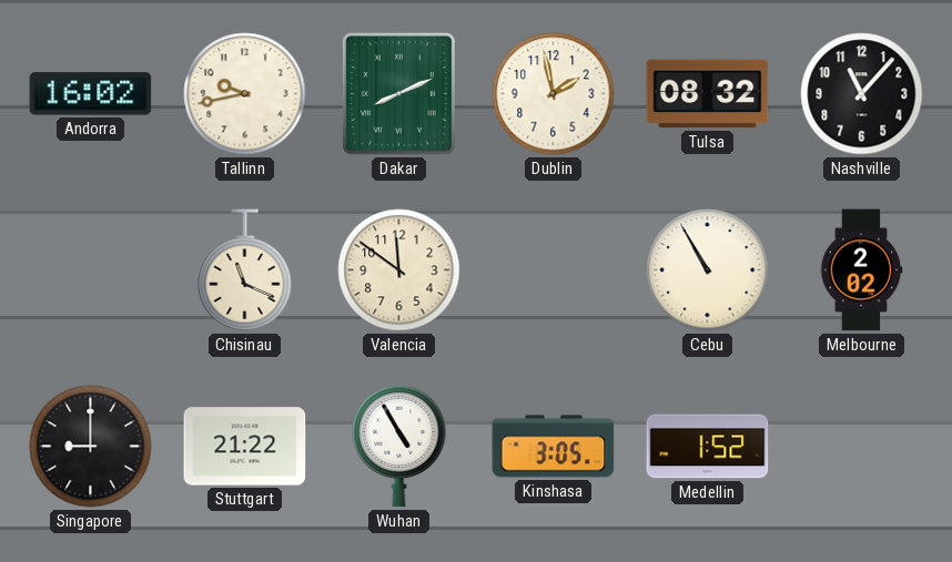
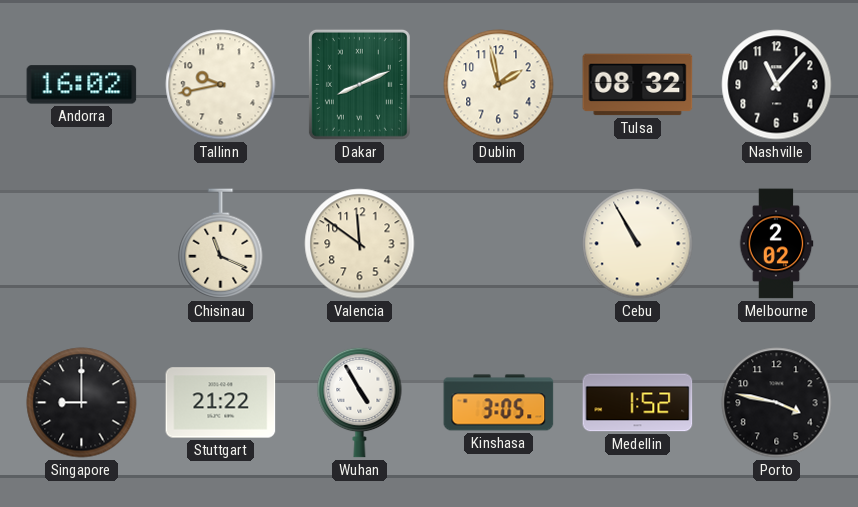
Porto: none -> 3:47 (777, 403)
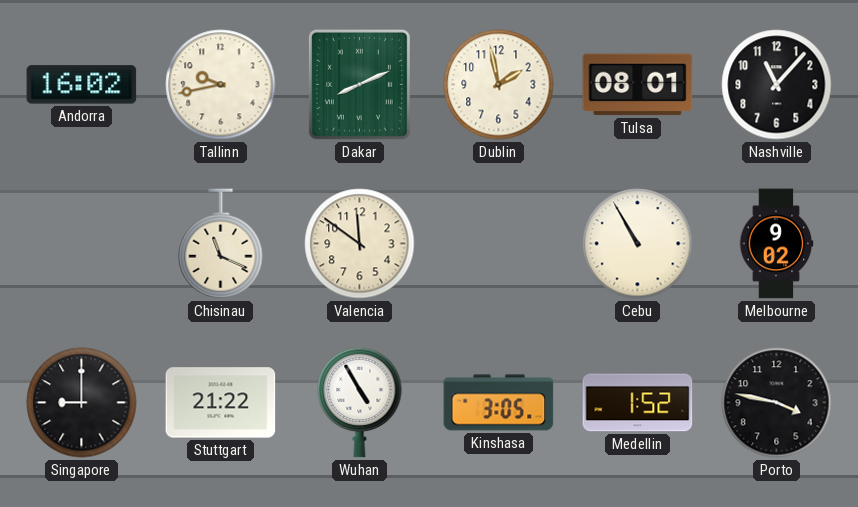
Tulsa: 08:32 -> 08:01 (638, 85)
Melbourne: 2:02 -> 9:02 (776, 244)
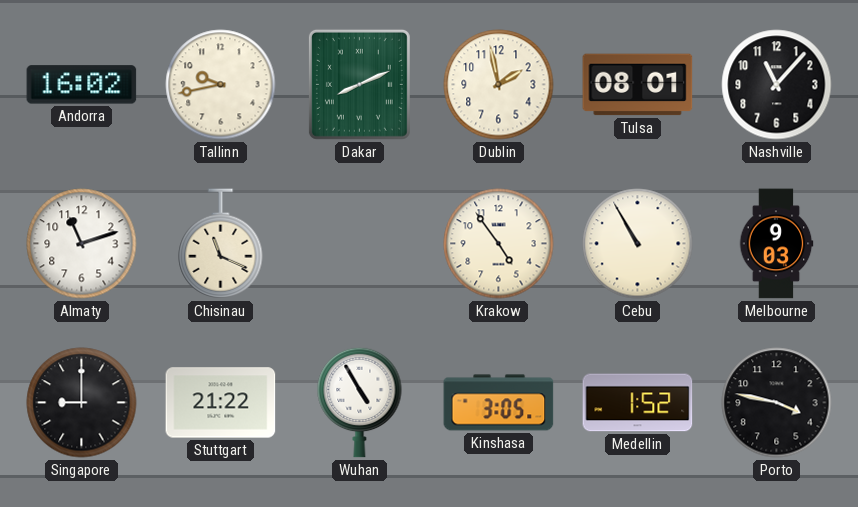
Almaty: none -> 11:12 (82, 244)
Valencia: 11:51 -> none (360, 244)
Krakow: none -> 4:54 (499, 244)
Melbourne: 9:02 -> 9:03 (776, 244)
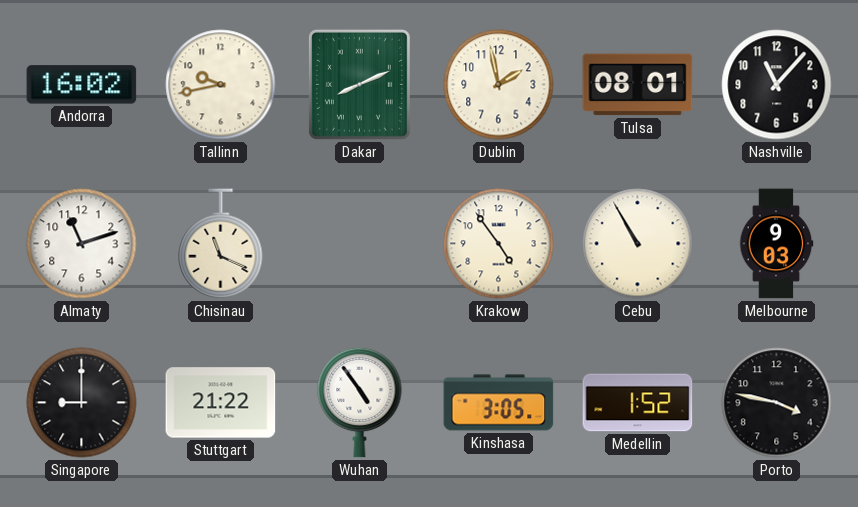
Wuhan: 4:55 -> 4:54 (360, 402)
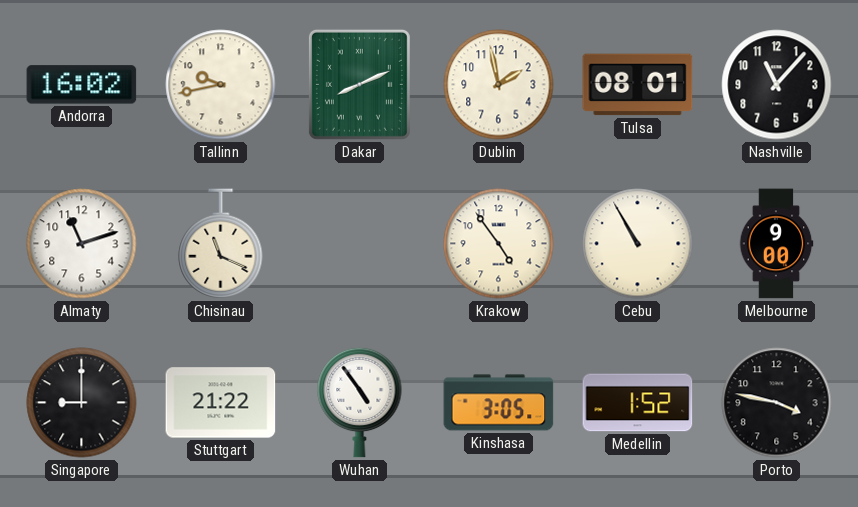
Melbourne: 9:03 -> 9:00 (776, 244)
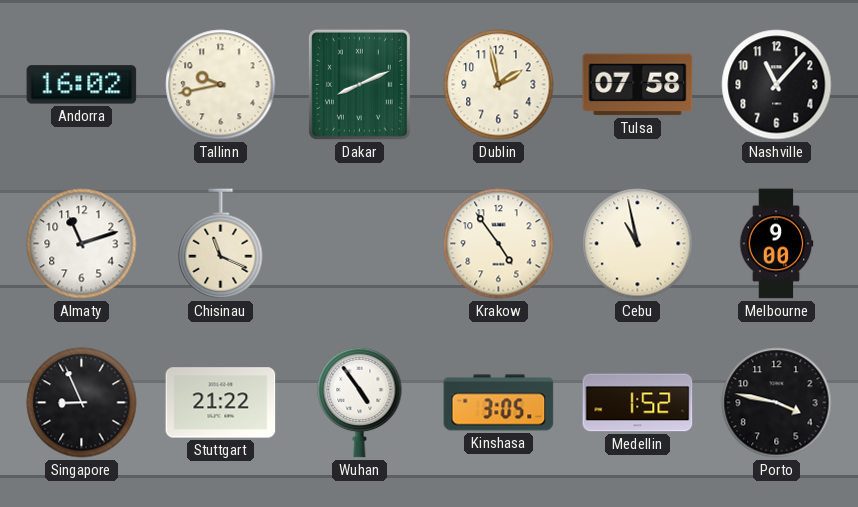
Tulsa: 08:01 -> 07:58 (638, 85)
Cebu: 10:55 -> 10:58 (638, 244)
Singapore: 9:00 -> 8:56 (82, 403)
